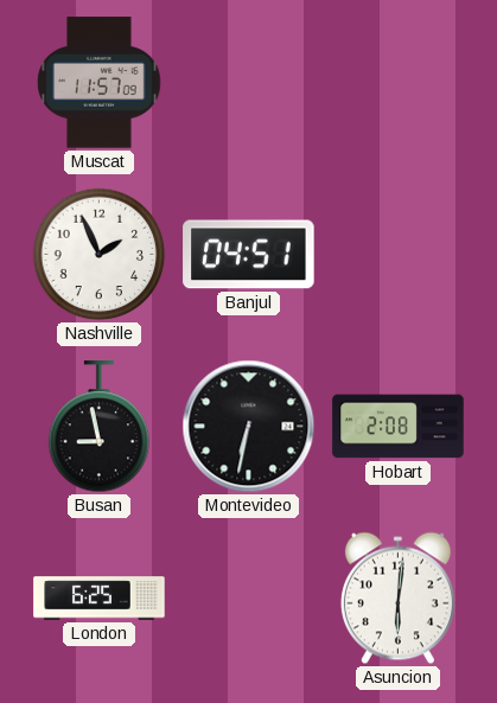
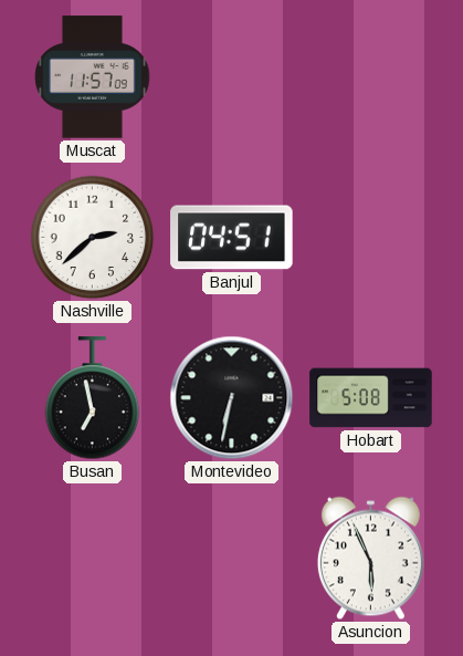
Nashville: 1:56 -> 2:38 (93, 238)
Busan: 8:58 -> 6:58 (93, 398)
Hobart: 2:08 -> 5:08 (371, 398)
London: 6:25 -> none (100, 599)
Asuncion: 6:01 -> 5:56 (370, 559)
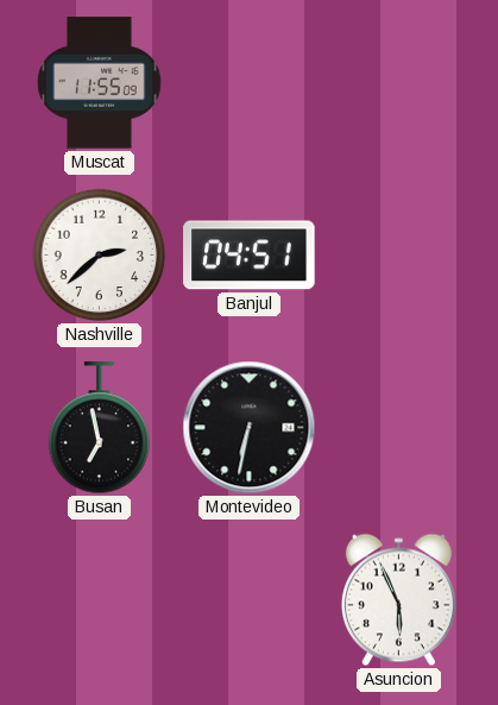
Muscat: 11:57 -> 11:55 (100, 83)
Hobart: 5:08 -> none (371, 398)
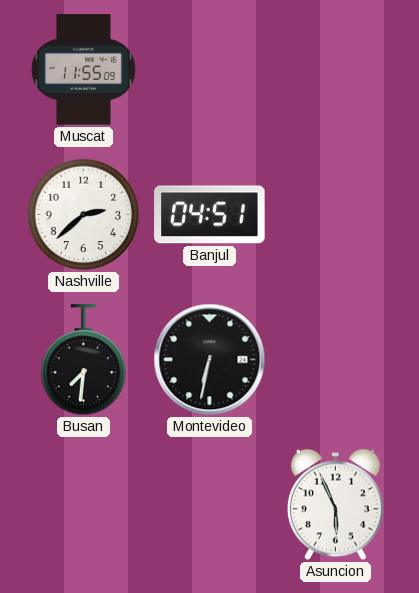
Busan: 6:58 -> 7:31 (84, 360)
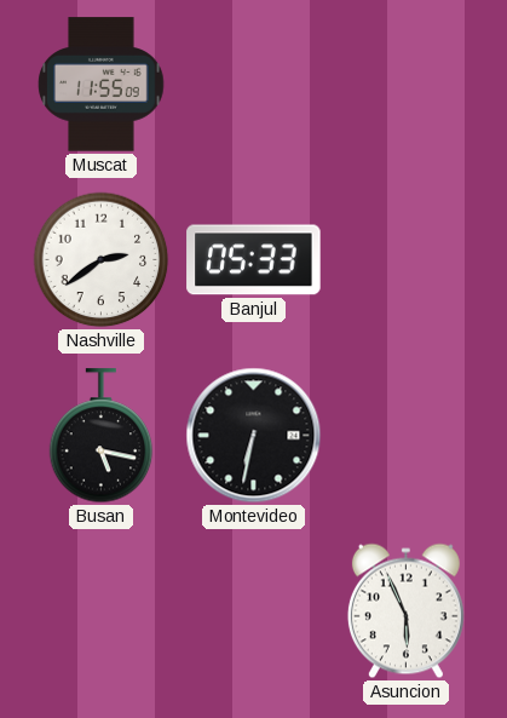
Nashville: 2:38 -> 2:39 (102, 260)
Banjul: 04:51 -> 05:33 (254, 260)
Busan: 7:31 -> 5:17 (102, 436)
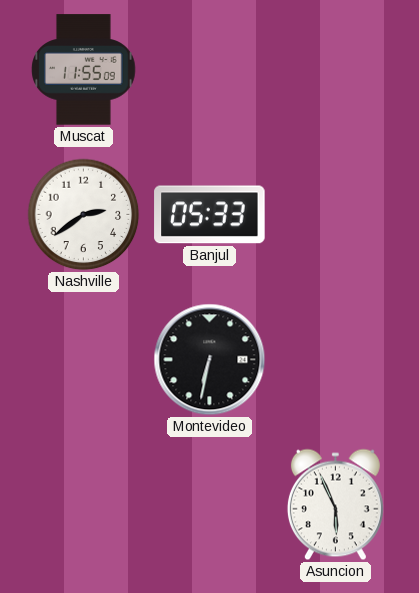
Busan: 5:17 -> none (102, 436)
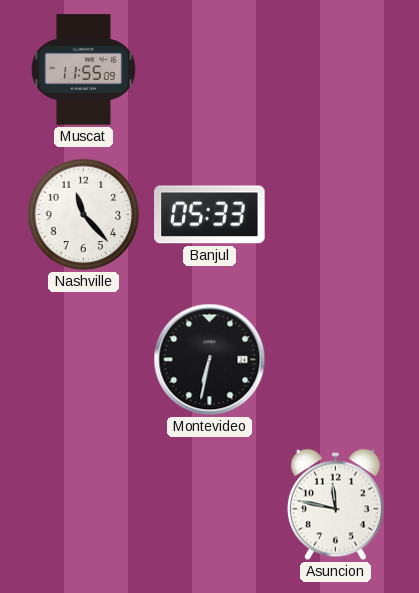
Nashville: 2:39 -> 11:23 (84, 215)
Asuncion: 5:56 -> 11:47 (335, 505)
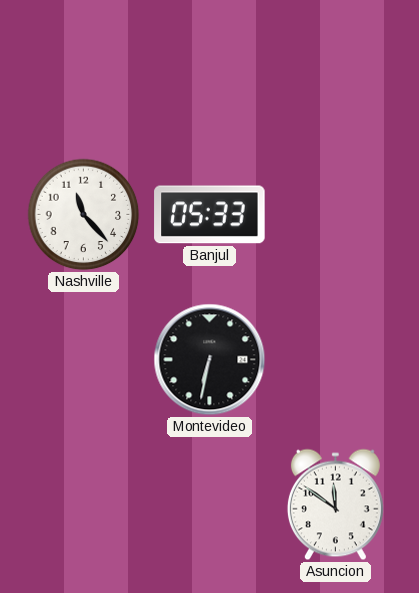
Muscat: 11:55 -> none (84, 70)
Asuncion: 11:47 -> 11:51 (335, 505)
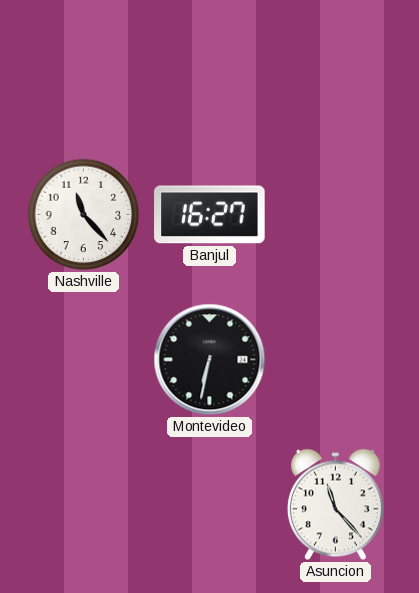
Banjul: 05:33 -> 16:27 (210, 215)
Asuncion: 11:51 -> 11:23 (335, 505)
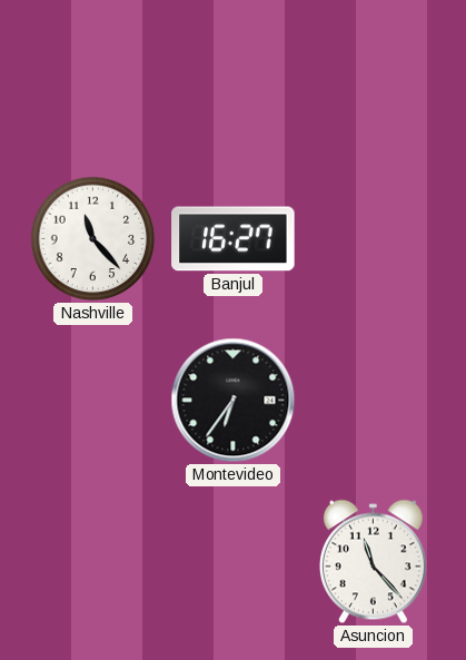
Montevideo: 6:32 -> 6:36 (234, 401)
